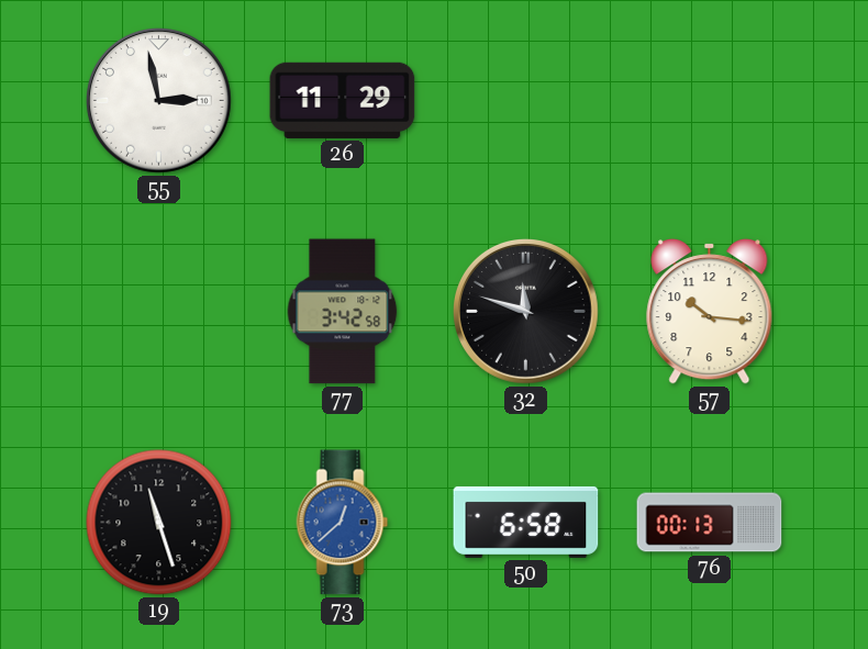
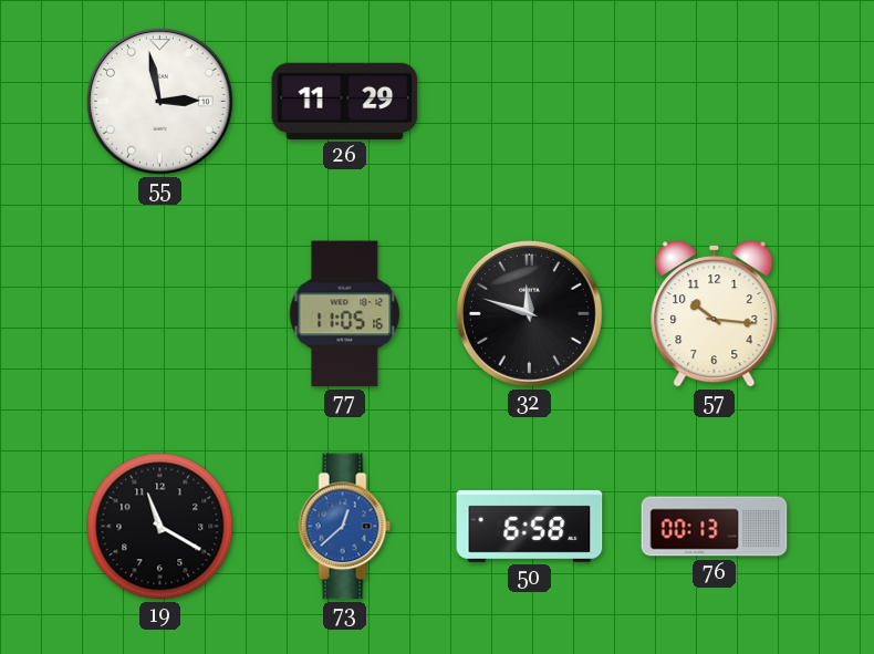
77: 3:42 -> 11:05 (345, 314)
19: 11:27 -> 11:20 (160, 527)
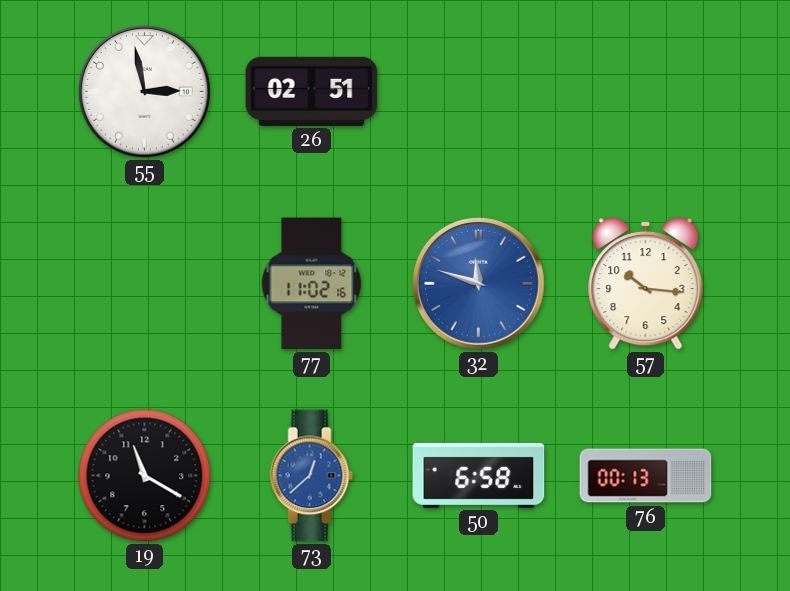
26: 11:29 -> 02:51 (312, 91)
77: 11:05 -> 11:02 (312, 284)
32 dial: black -> blue (479, 284)
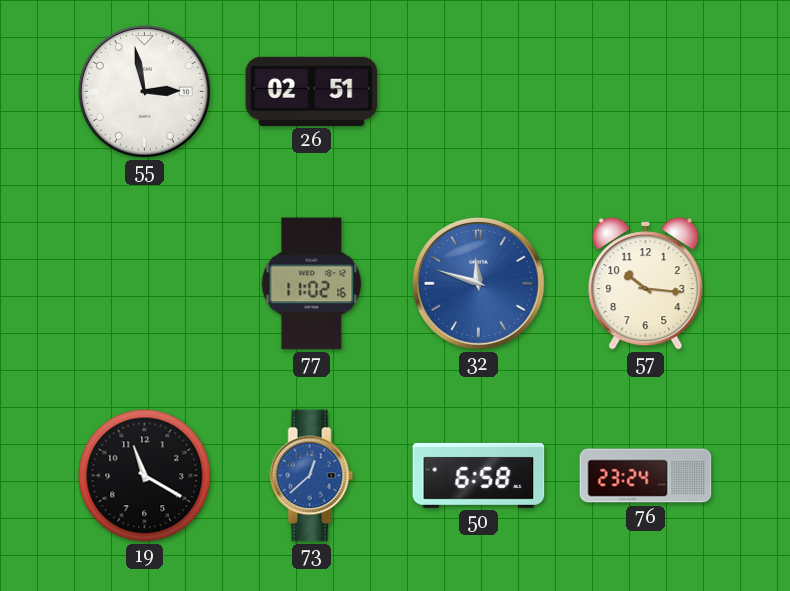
76: 00:13 -> 23:24 (646, 476)
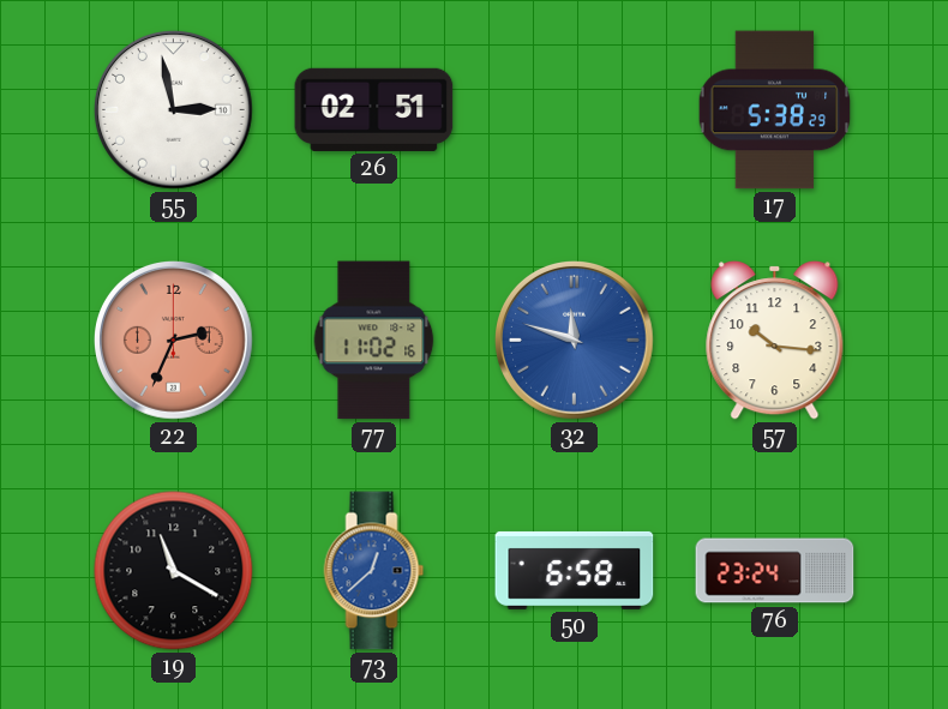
17: none -> 5:38 (775, 110)
22: none -> 2:34 (174, 341)
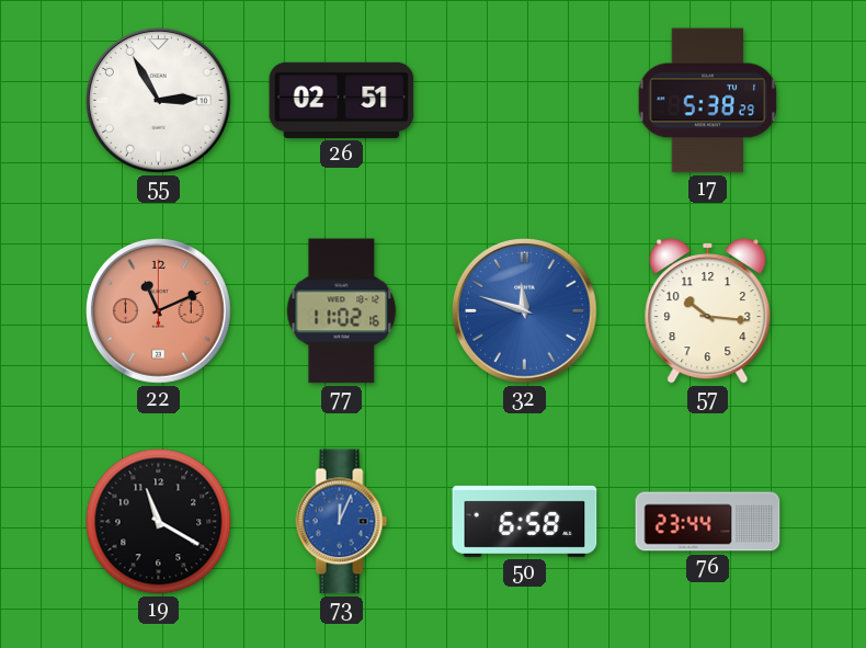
55: 2:58 -> 2:55 (159, 101)
22: 2:34 -> 11:11 (159, 311)
73: 12:38 -> 12:04 (342, 522)
76: 23:24 -> 23:44 (708, 522)
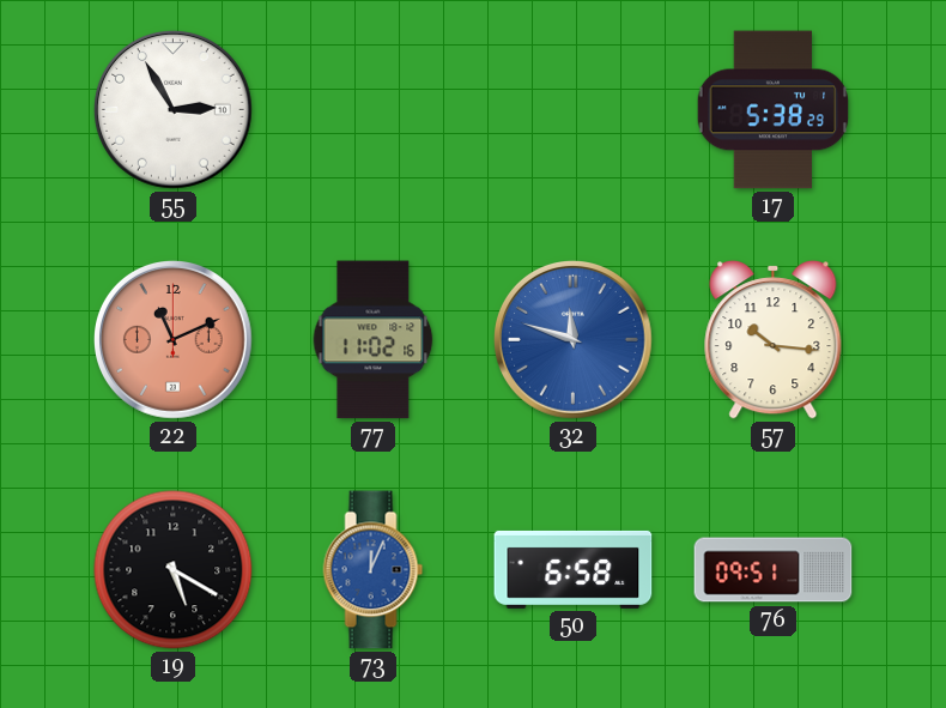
26: 02:51 -> none (342, 100)
19: 11:20 -> 5:20 (174, 570)
76: 23:44 -> 09:51 (774, 570)
